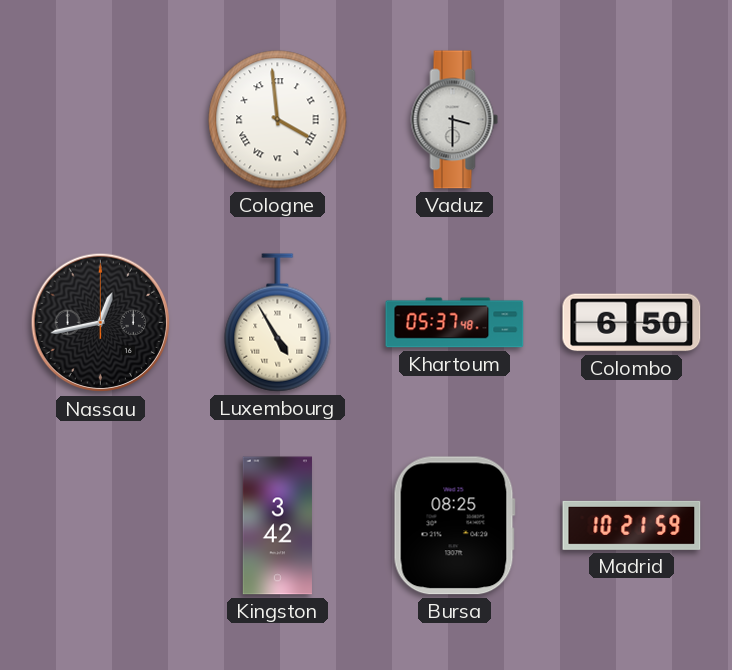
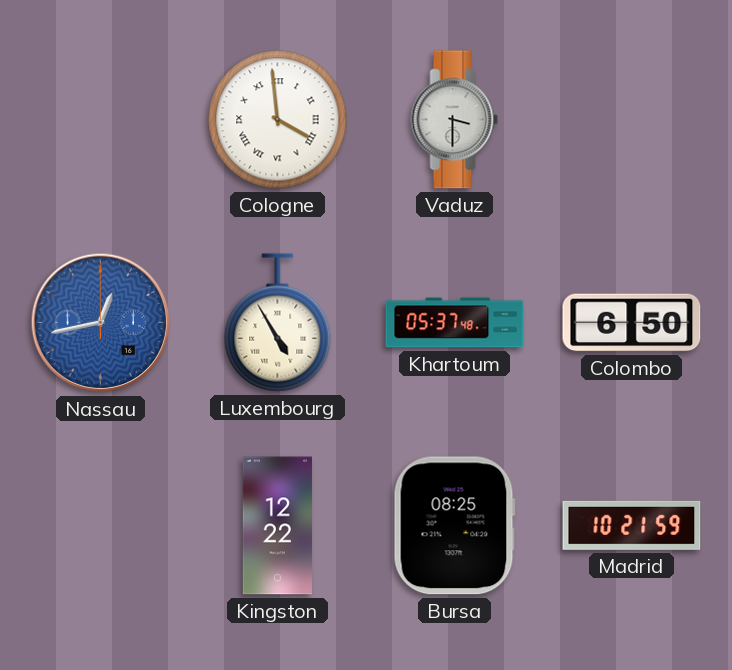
Nassau dial: black -> blue (101, 323)
Kingston: 3:42 -> 12:22 (277, 526)
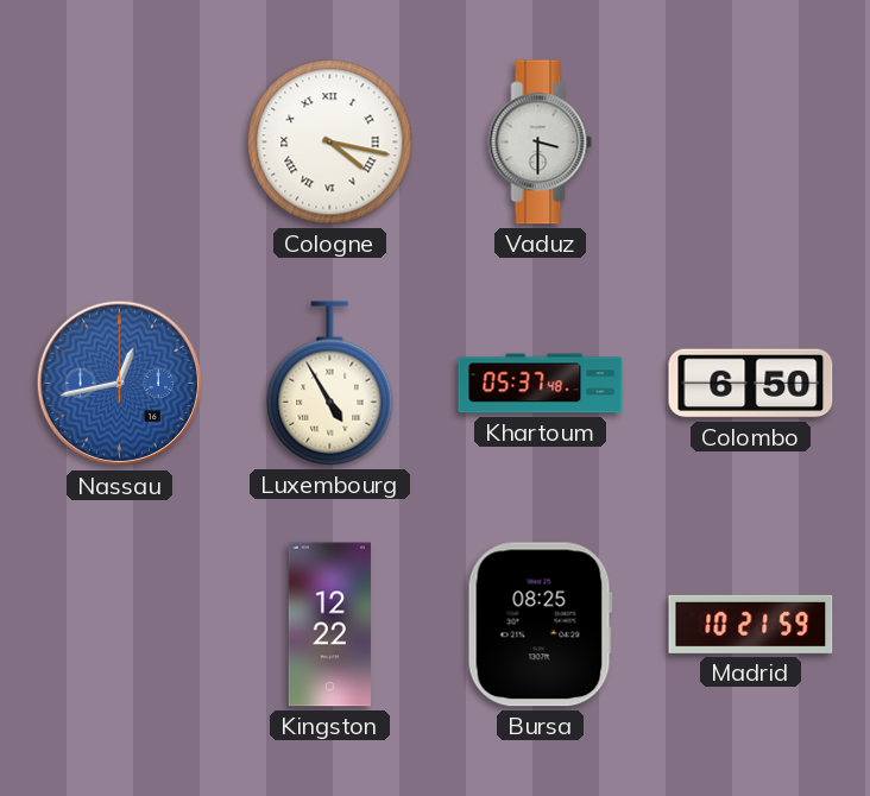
Cologne: 3:59 -> 4:17 (330, 143)
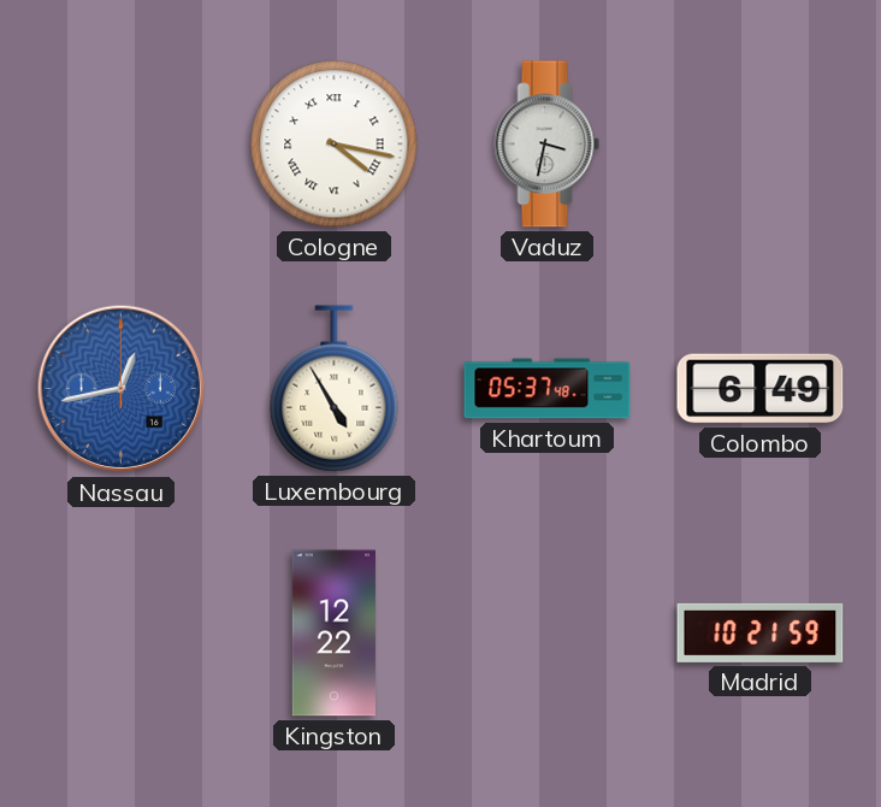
Vaduz: 3:30 -> 3:32 (548, 145)
Colombo: 6:50 -> 6:49 (761, 389)
Bursa: 08:25 -> none (540, 625)
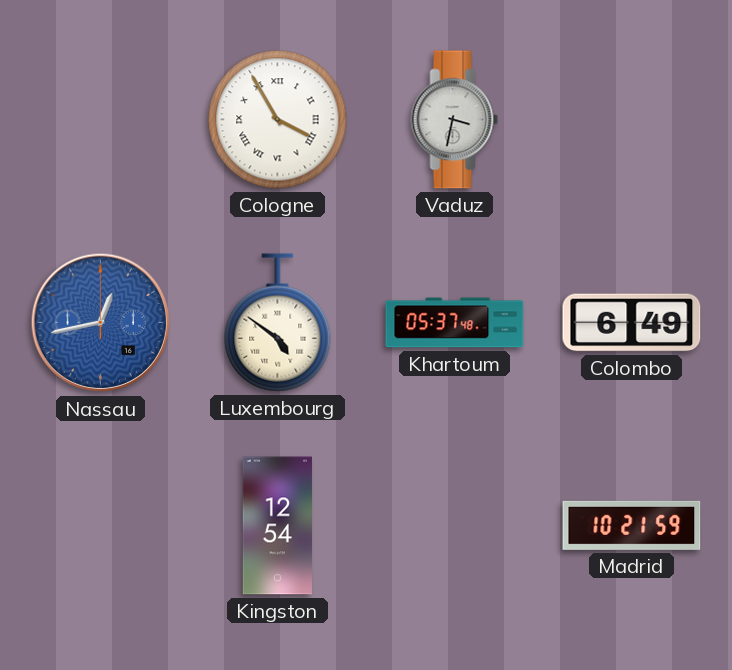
Cologne: 4:17 -> 3:55 (278, 120)
Luxembourg: 4:55 -> 4:51 (278, 323)
Kingston: 12:22 -> 12:54 (277, 526)
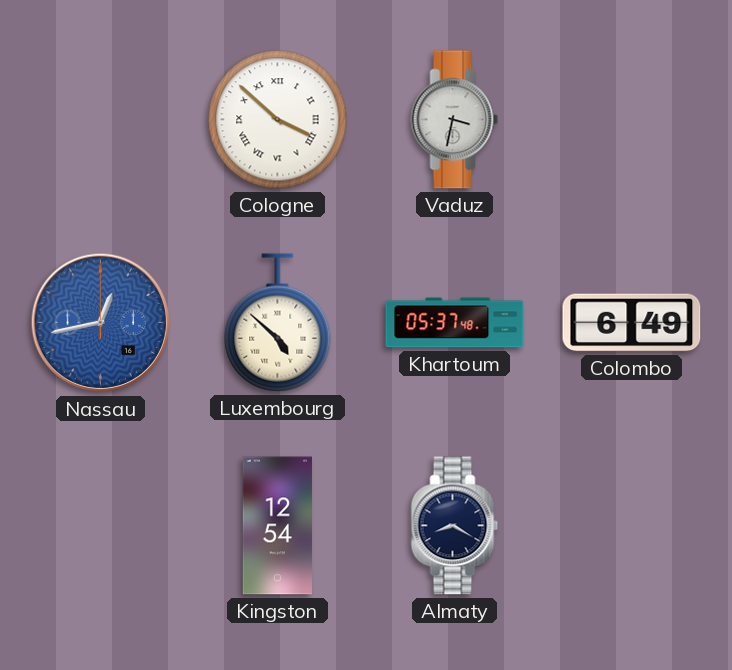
Cologne: 3:55 -> 3:52 (278, 120)
Luxembourg: 4:51 -> 4:52 (278, 323)
Almaty: none -> 8:20 (455, 526)
Madrid: 10:21 -> none (632, 525)
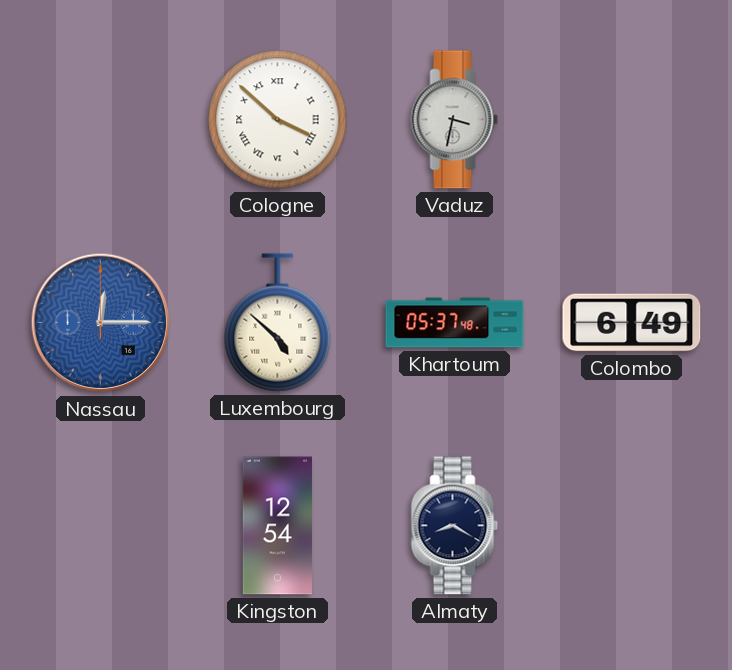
Nassau: 12:43 -> 12:15 (101, 323)
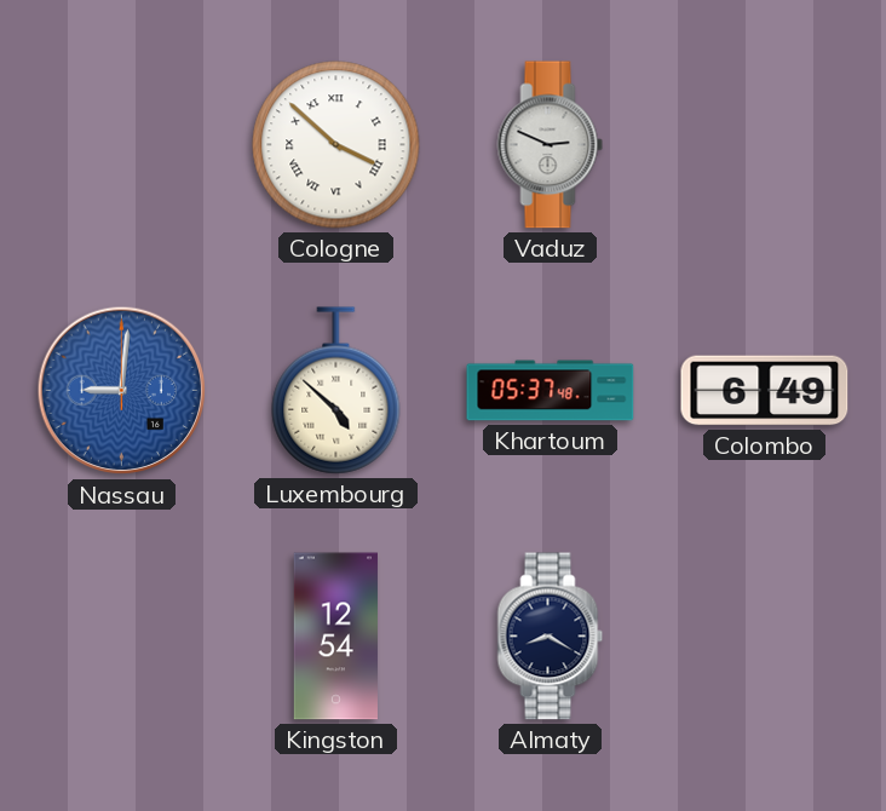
Vaduz: 3:32 -> 2:49 (551, 145)
Nassau: 12:15 -> 9:01 (122, 391)
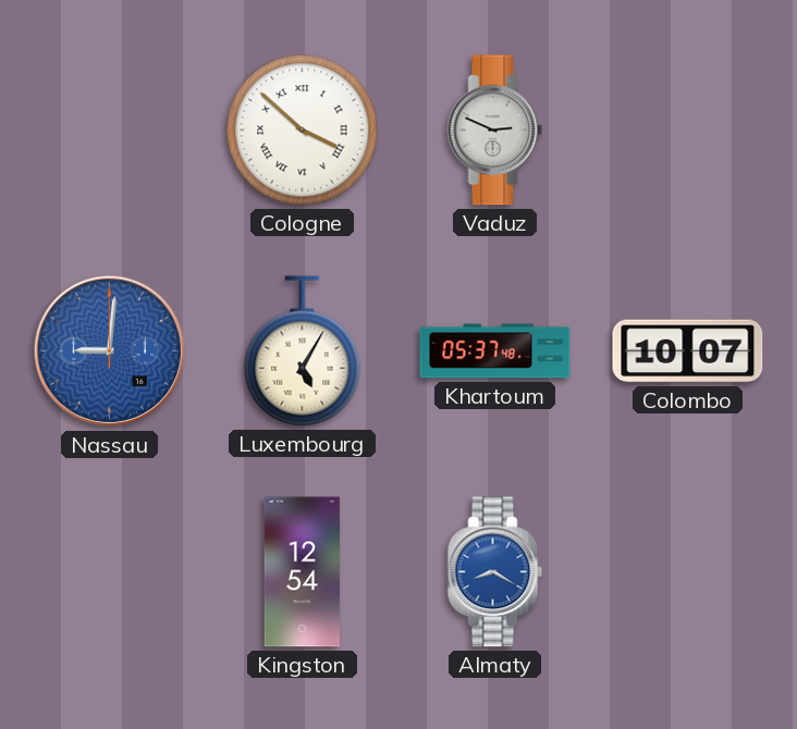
Luxembourg: 4:52 -> 5:05 (303, 351)
Colombo: 6:49 -> 10:07 (688, 351)
Almaty dial: navy -> blue (495, 572)
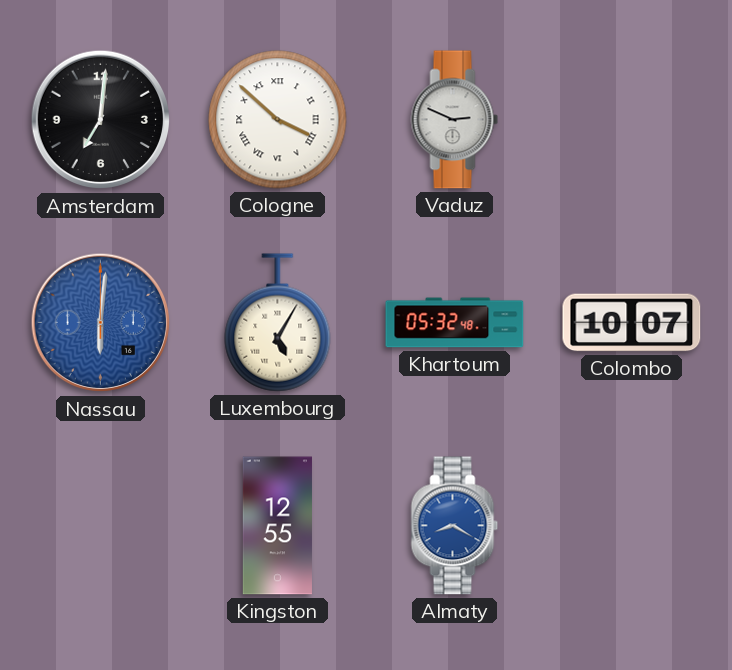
Amsterdam: none -> 7:01 (101, 120)
Nassau: 9:01 -> 6:01 (101, 323)
Khartoum: 05:37 -> 05:32 (455, 323)
Kingston: 12:54 -> 12:55 (277, 526)
